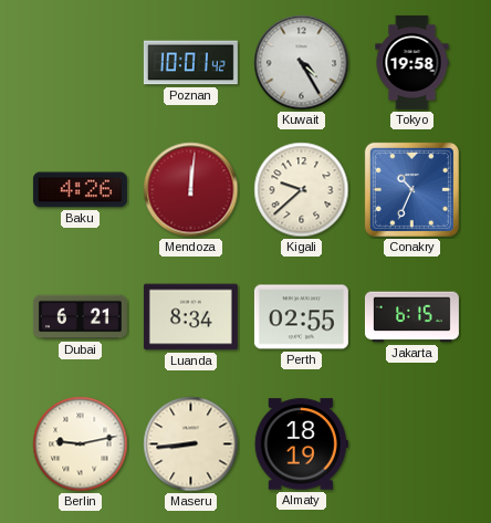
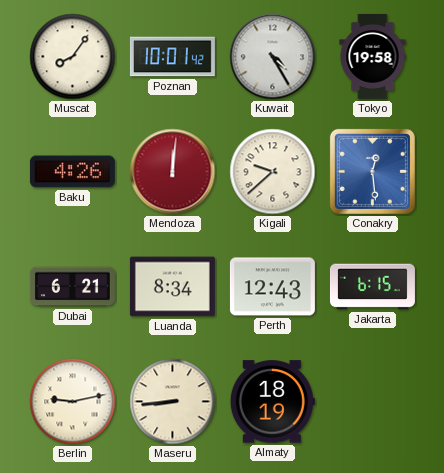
Muscat: none -> 8:06 (73, 57)
Conakry: 10:34 -> 12:29 (372, 171)
Perth: 02:55 -> 12:43 (272, 287)
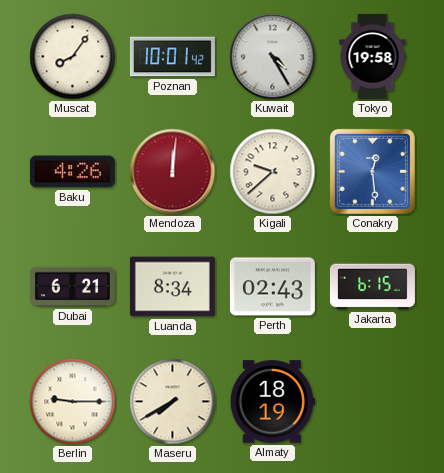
Perth: 12:43 -> 02:43 (272, 287)
Berlin: 9:13 -> 9:15 (73, 402)
Maseru: 8:44 -> 7:40 (173, 402)
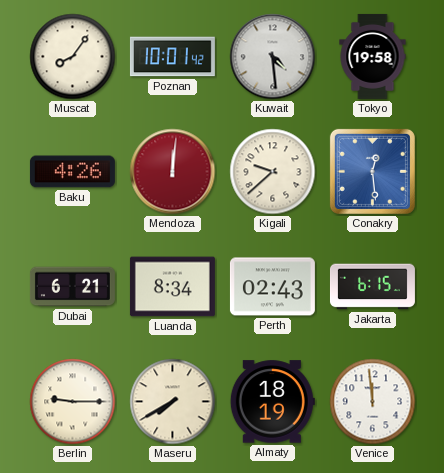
Kuwait: 4:25 -> 4:29 (273, 57)
Venice: none -> 11:59 (373, 402)
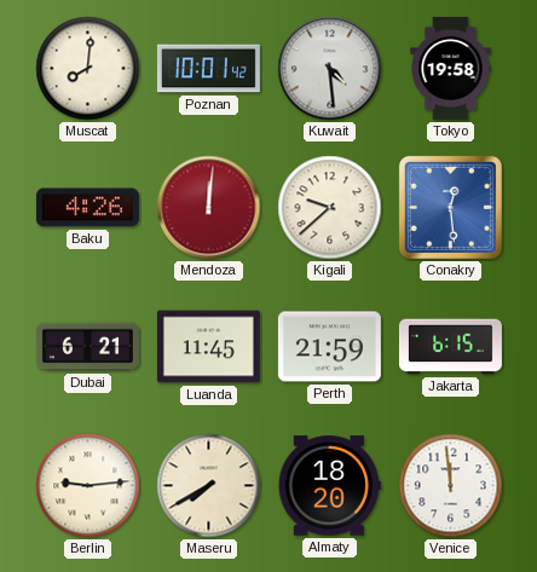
Muscat: 8:06 -> 8:01 (88, 69)
Luanda: 8:34 -> 11:45 (208, 347)
Perth: 02:43 -> 21:59 (329, 347)
Berlin: 9:15 -> 9:14 (88, 486)
Almaty: 18:19 -> 18:20 (329, 486)
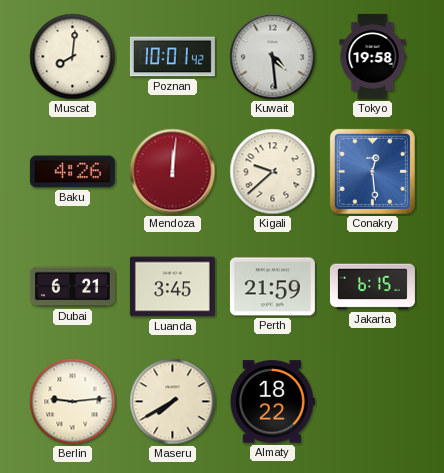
Luanda: 11:45 -> 3:45 (172, 287)
Almaty: 18:20 -> 18:22 (272, 402)
Venice: 11:59 -> none (451, 486)
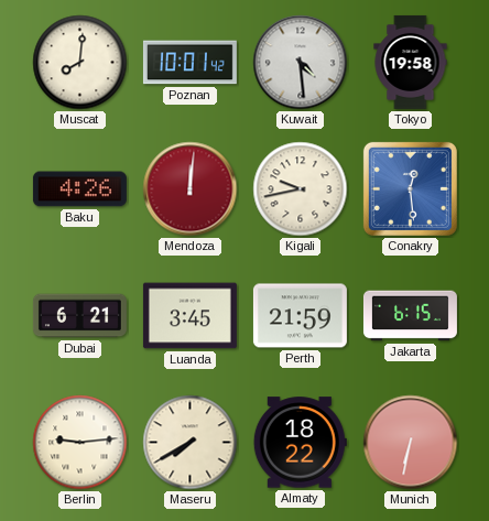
Kigali: 9:38 -> 9:43 (301, 189)
Munich: none -> 6:32 (411, 443)
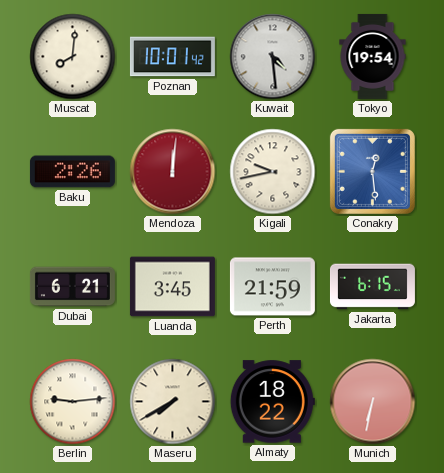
Tokyo: 19:58 -> 19:54 (373, 56)
Baku: 4:26 -> 2:26 (72, 172)
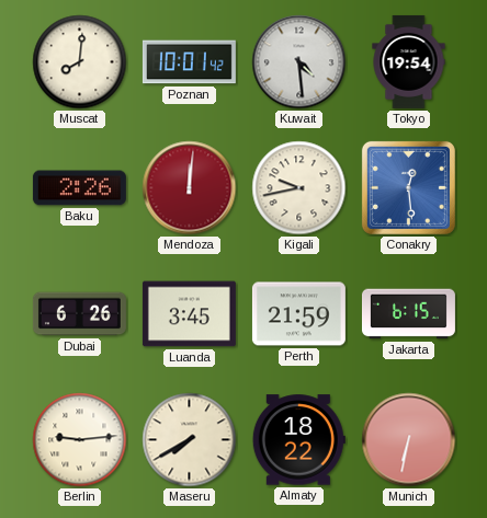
Dubai: 6:21 -> 6:26 (79, 314)
